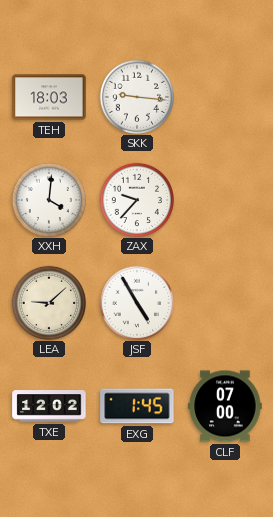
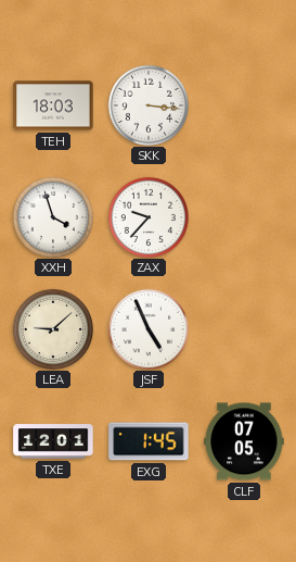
SKK: 9:16 -> 3:16 (147, 104)
XXH: 4:01 -> 3:57 (52, 216)
JSF: 4:55 -> 4:56 (147, 328)
TXE: 12:02 -> 12:01 (53, 441)
CLF: 07:00 -> 07:05 (244, 441)
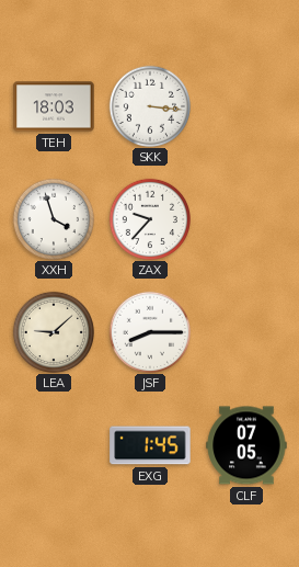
JSF: 4:56 -> 8:15 (149, 331)
TXE: 12:01 -> none (53, 441)
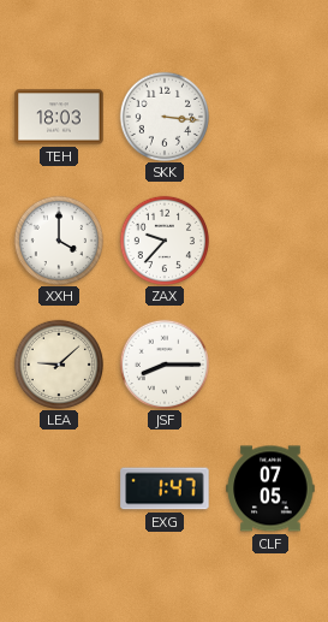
XXH: 3:57 -> 4:00 (58, 239)
EXG: 1:45 -> 1:47 (165, 488)
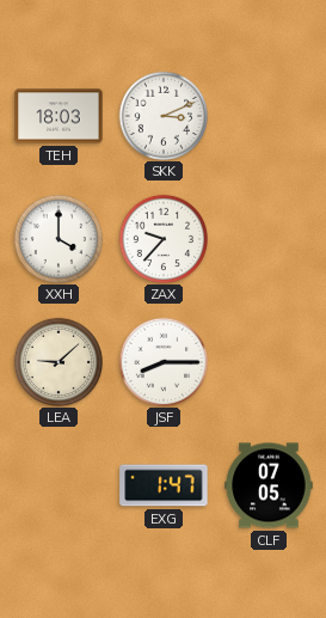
SKK: 3:16 -> 3:11 (162, 115)
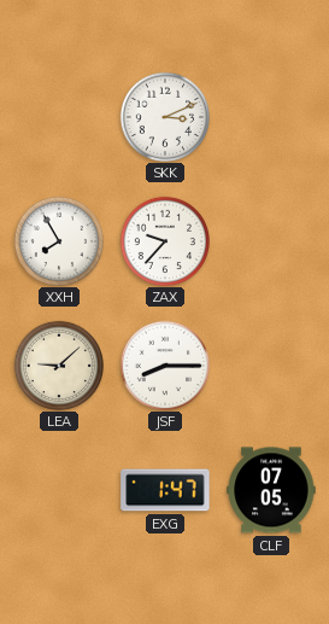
TEH: 18:03 -> none (59, 116)
XXH: 4:00 -> 7:55 (58, 240)
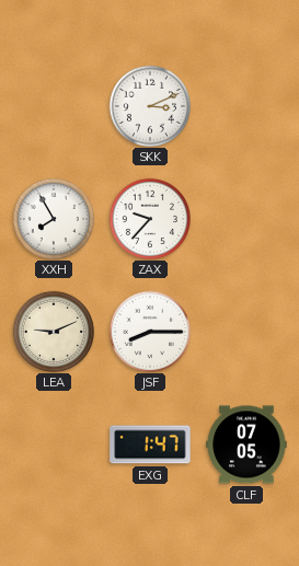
LEA: 9:08 -> 9:11 (53, 331)
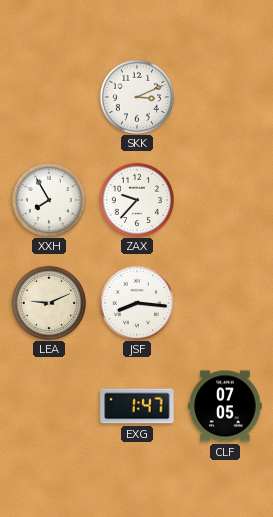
JSF: 8:15 -> 8:16 (136, 302)
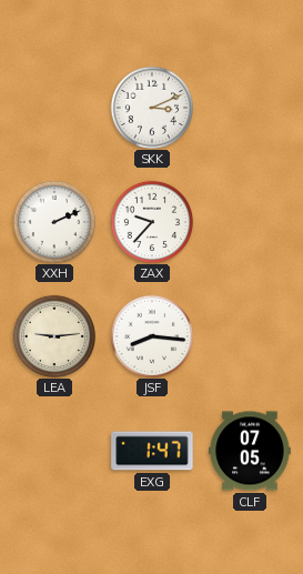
XXH: 7:55 -> 2:11 (53, 221)
LEA: 9:11 -> 9:14 (53, 335)
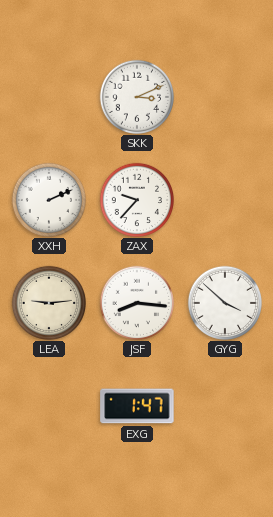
GYG: none -> 3:52 (224, 302)
CLF: 07:05 -> none (250, 451)
